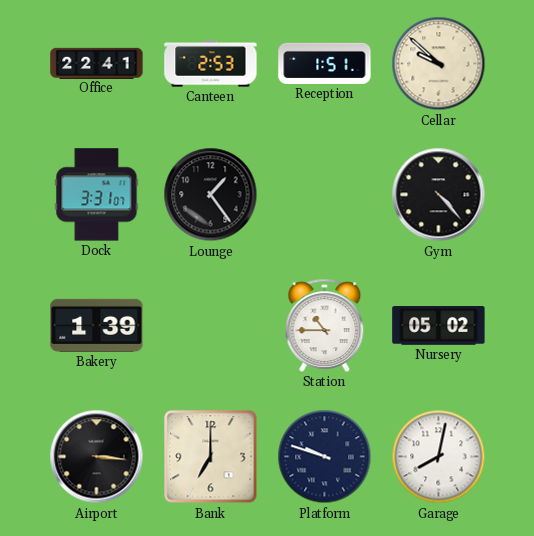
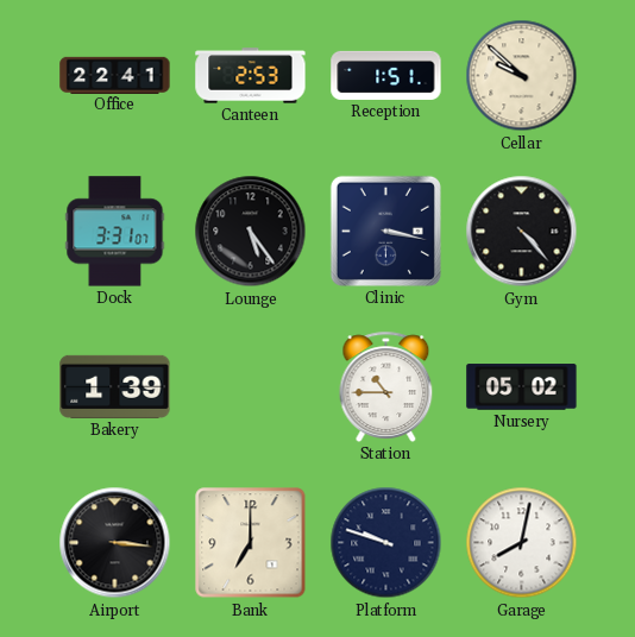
Lounge: 1:24 -> 5:24 (251, 232)
Clinic: none -> 3:17 (385, 231)
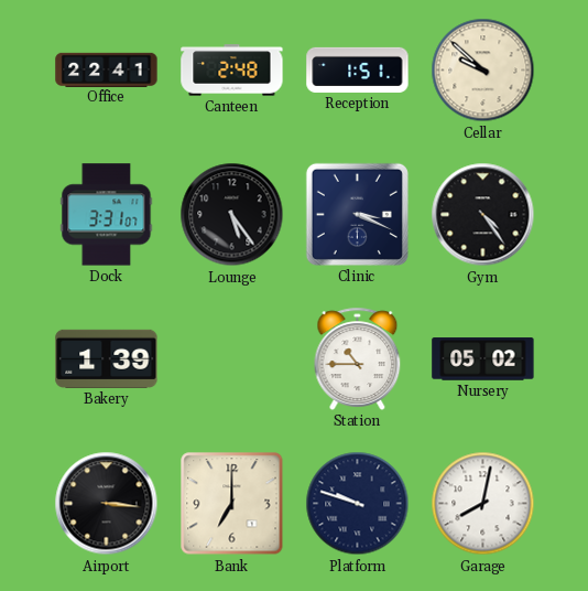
Canteen: 2:53 -> 2:48 (232, 71)
Clinic: 3:17 -> 3:19 (357, 214)
Gym: 4:23 -> 4:24 (483, 215)
